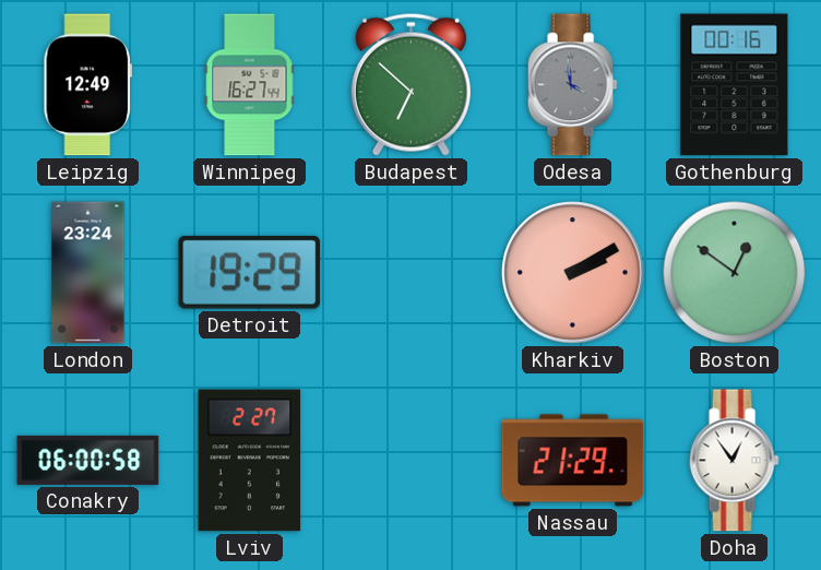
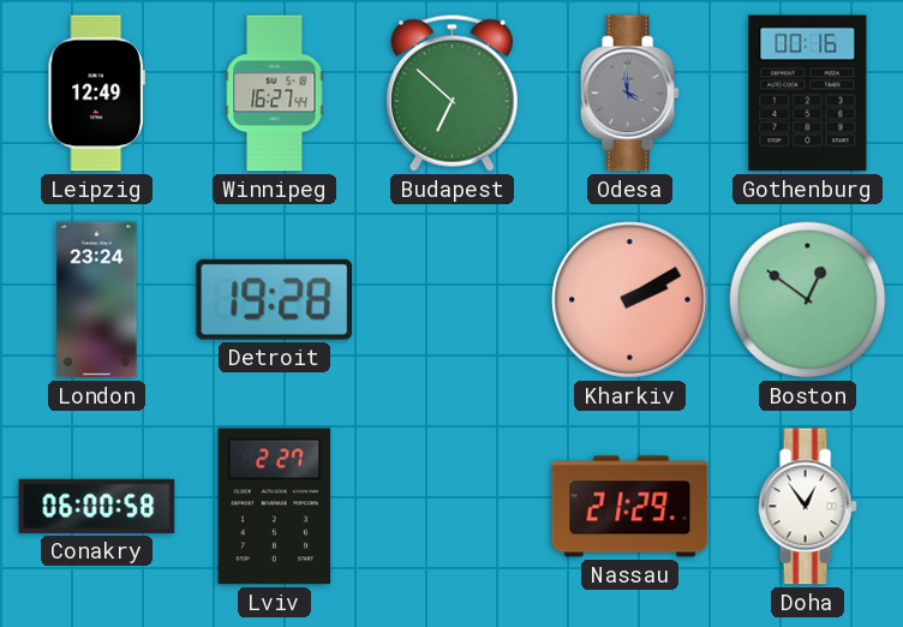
Detroit: 19:29 -> 19:28 (275, 299)
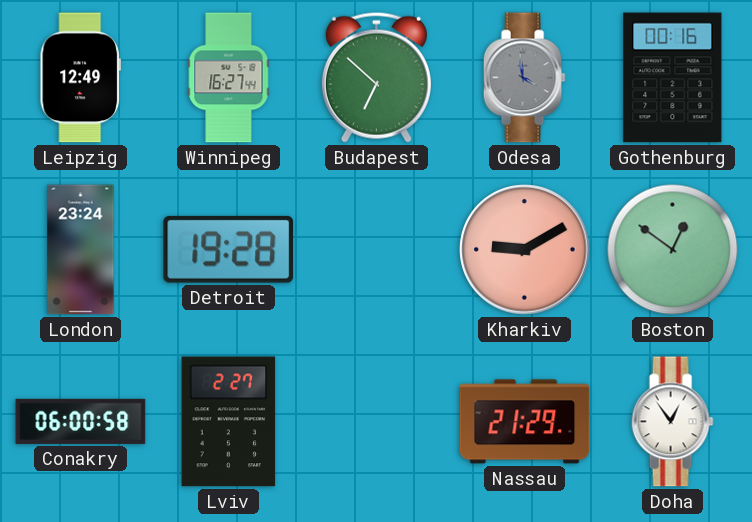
Kharkiv: 2:10 -> 9:10 (525, 250)
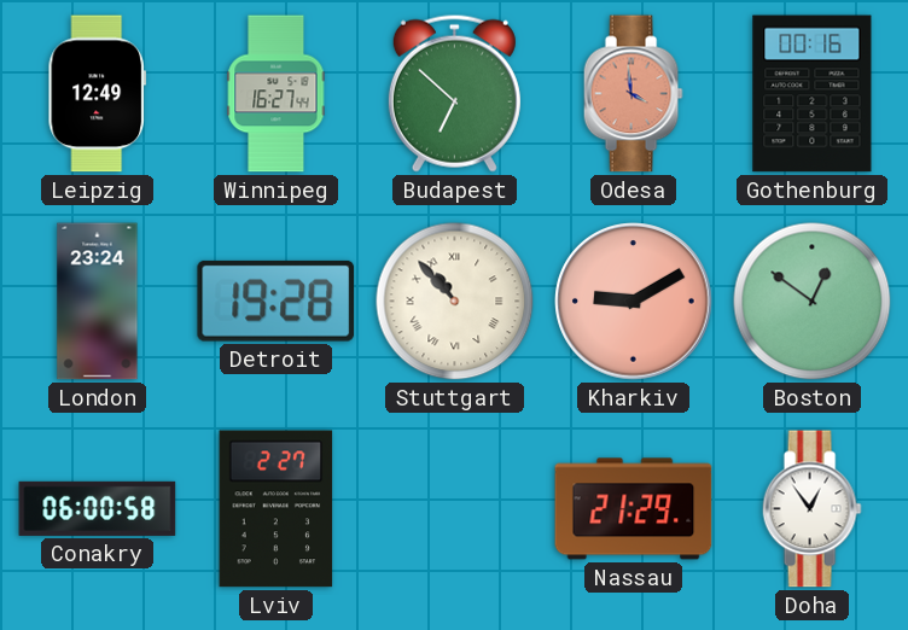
Odesa dial: grey -> salmon (633, 94)
Stuttgart: none -> 10:53 (455, 302)
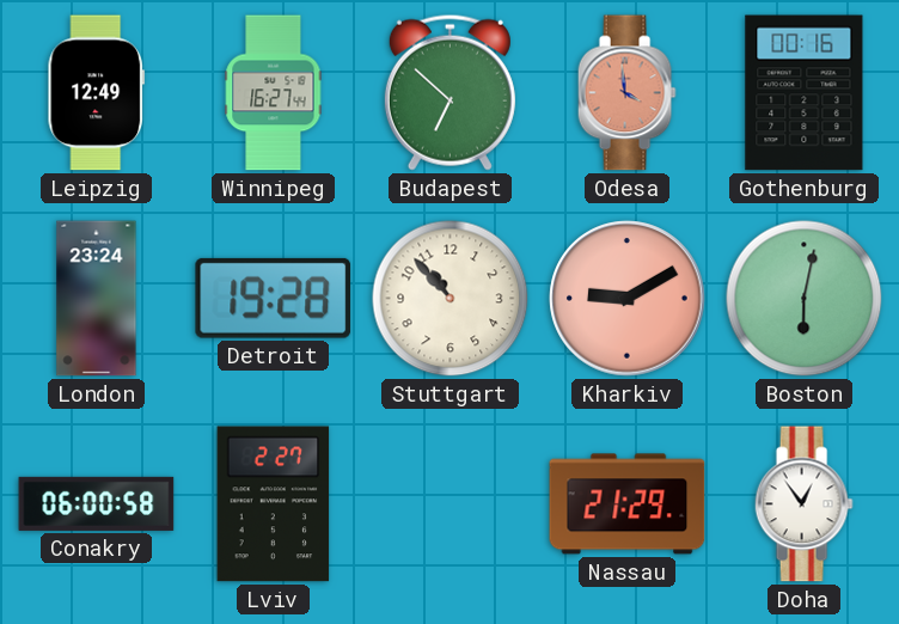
Stuttgart numerals: Roman -> Arabic (451, 299)
Boston: 12:51 -> 6:02 (805, 299)
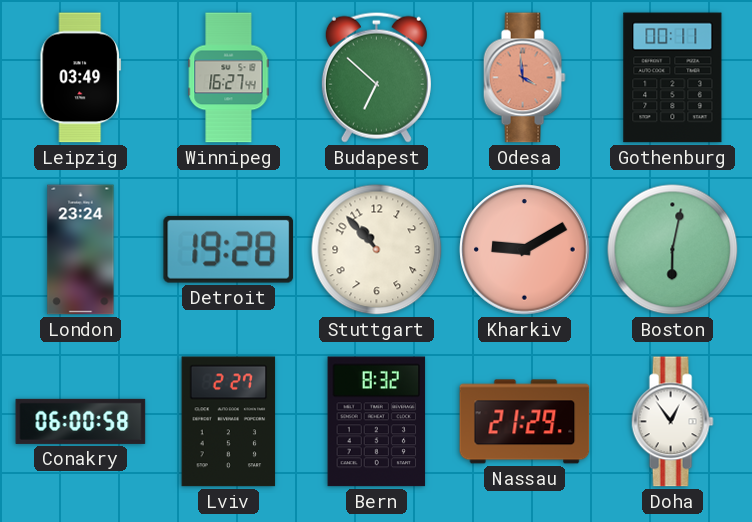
Leipzig: 12:49 -> 03:49 (81, 78)
Gothenburg: 00:16 -> 00:11 (673, 78)
Bern: none -> 8:32 (377, 422)
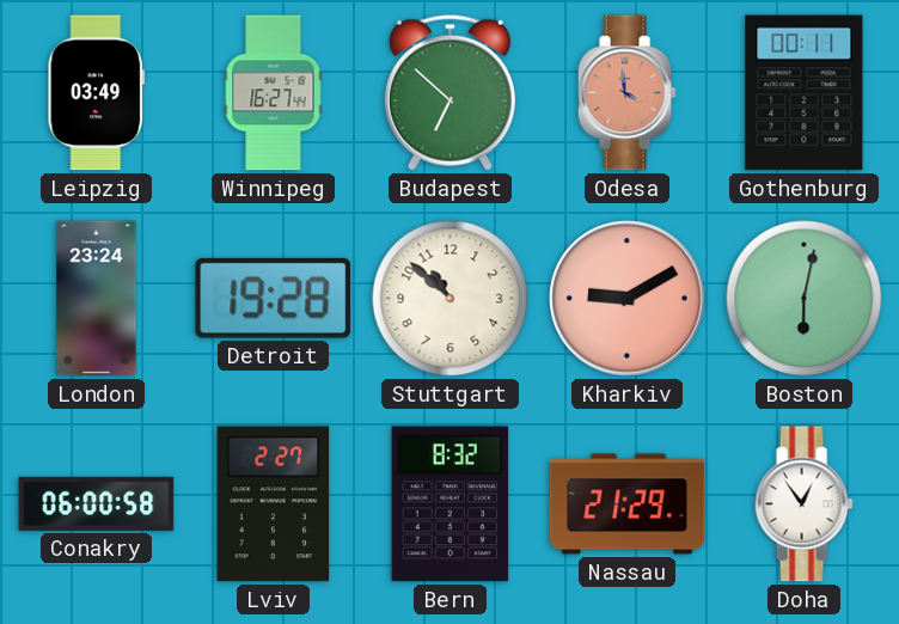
Stuttgart: 10:53 -> 10:52 (451, 299)
